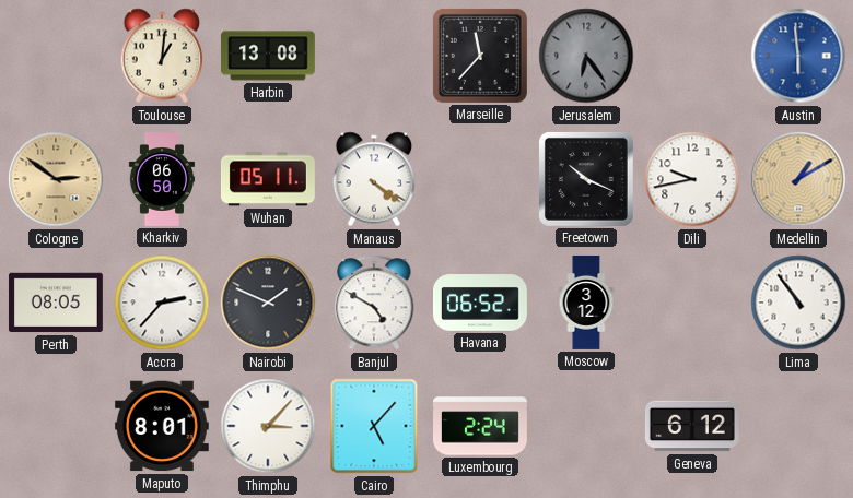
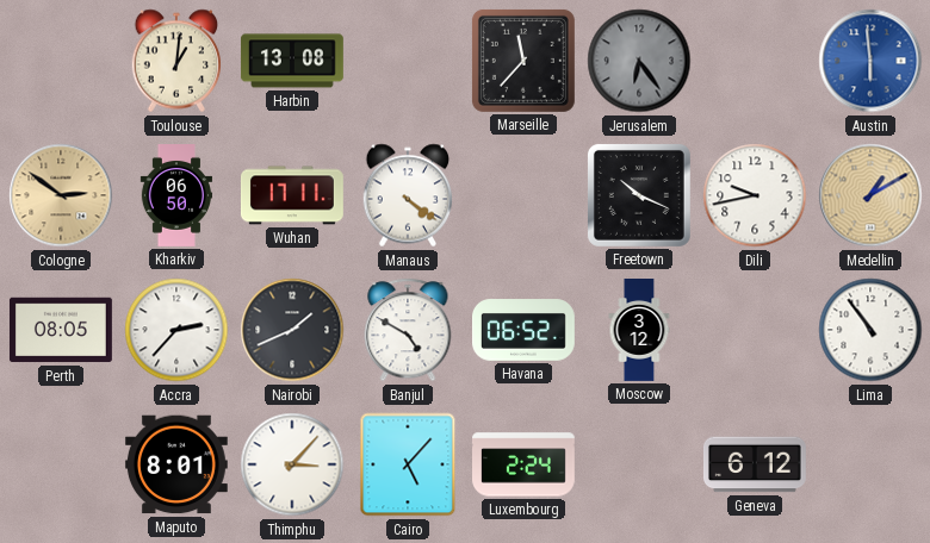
Wuhan: 05:11 -> 17:11 (292, 195)
Nairobi: 1:49 -> 1:41 (292, 330)
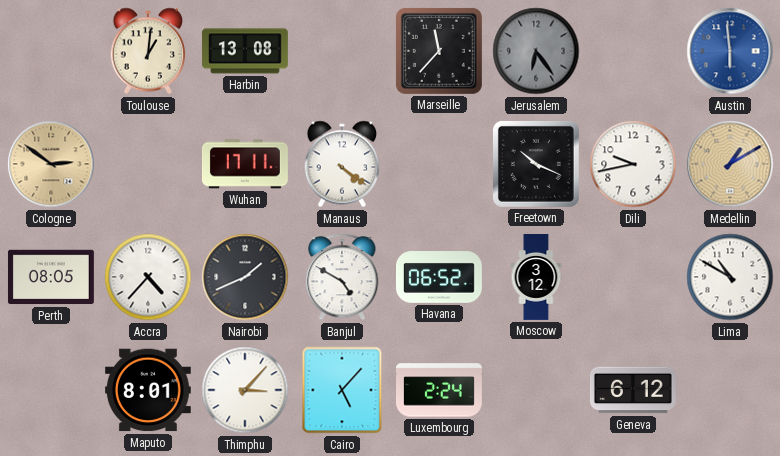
Kharkiv: 06:50 -> none (175, 196)
Accra: 2:37 -> 4:37 (148, 277)
Lima: 10:54 -> 10:50 (730, 277)
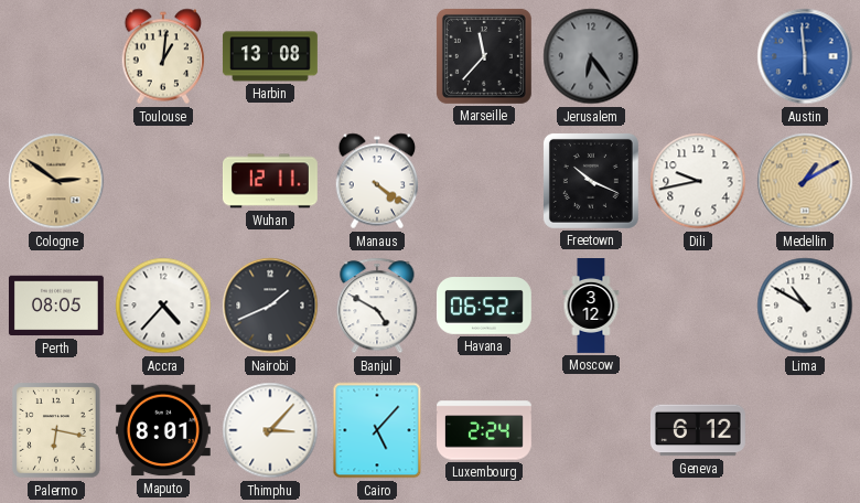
Wuhan: 17:11 -> 12:11 (270, 181)
Palermo: none -> 6:17 (56, 430)
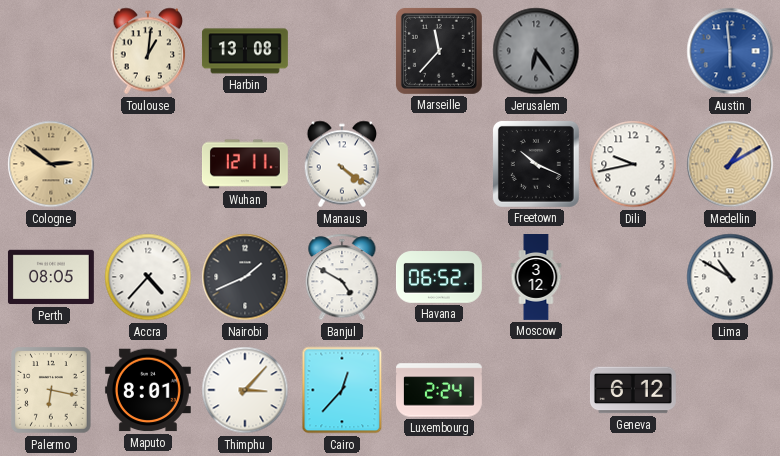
Cairo: 5:07 -> 12:37 (342, 390)
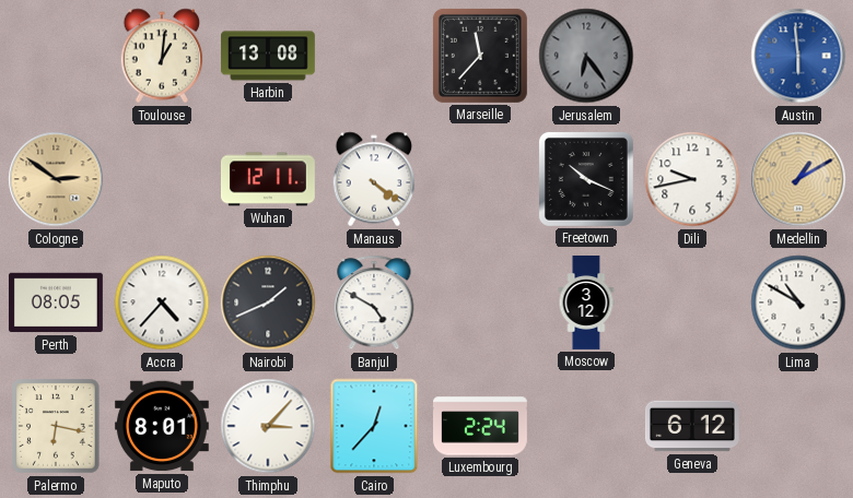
Havana: 06:52 -> none (440, 277)
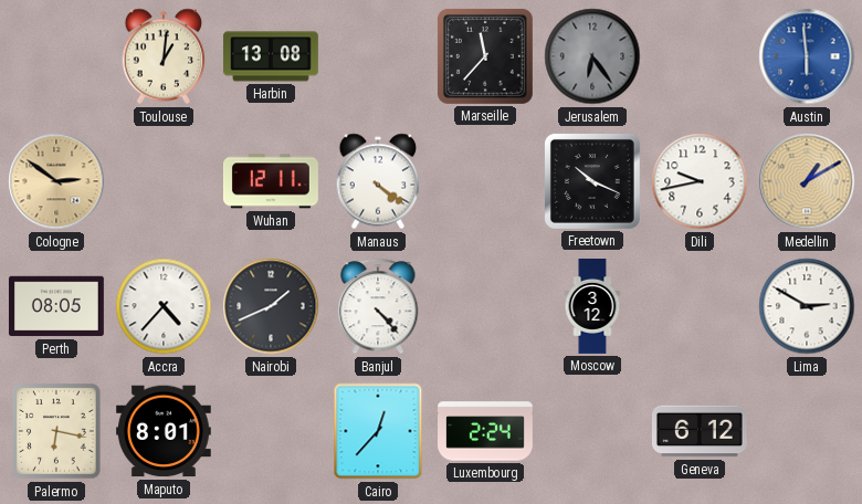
Banjul: 4:50 -> 4:23 (378, 306)
Lima: 10:50 -> 2:50 (807, 306)
Thimphu: 3:07 -> none (268, 426)
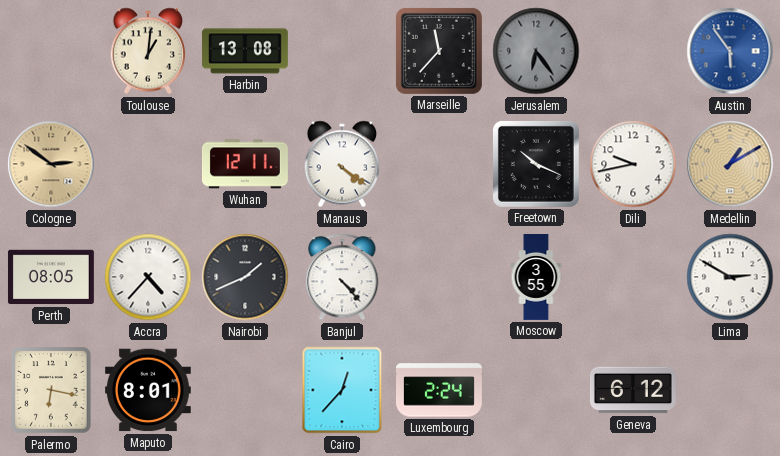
Austin: 5:59 -> 5:54 (730, 51)
Moscow: 3:12 -> 3:55 (536, 278)
